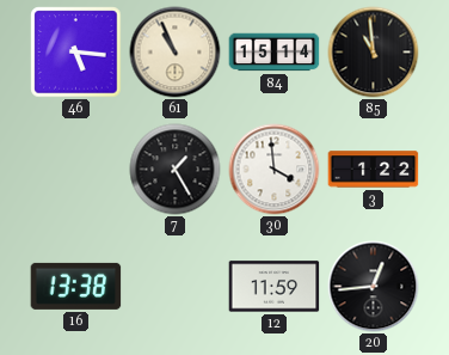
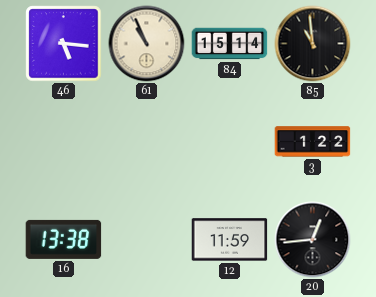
7: 1:25 -> none (176, 170)
30: 3:59 -> none (275, 170)
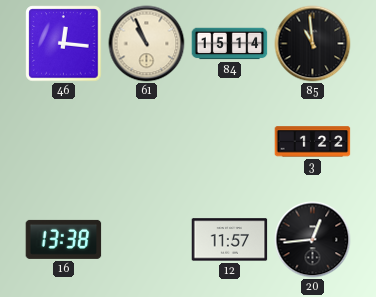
46: 5:16 -> 12:16 (64, 44)
12: 11:59 -> 11:57 (230, 240)
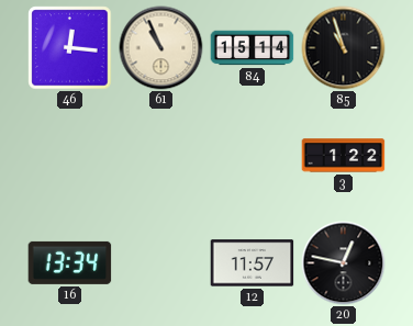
85: 10:59 -> 10:57 (344, 48)
16: 13:38 -> 13:34 (70, 262)
20: 12:44 -> 12:47 (344, 263)
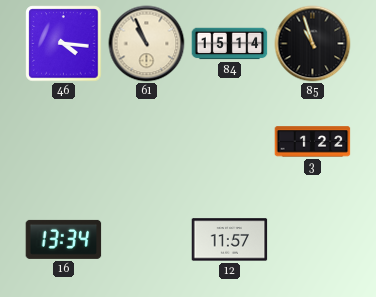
46: 12:16 -> 4:16 (64, 44)
20: 12:47 -> none (344, 263)
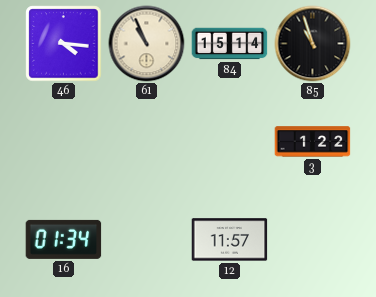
16: 13:34 -> 01:34 (64, 239)
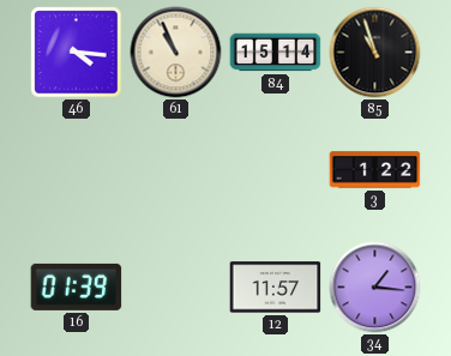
16: 01:34 -> 01:39 (77, 286)
34: none -> 1:16 (375, 288)
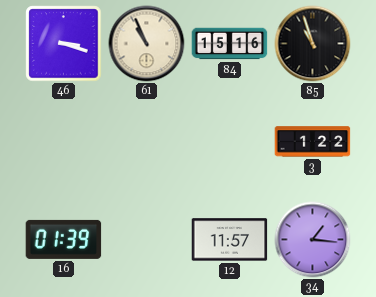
46: 4:16 -> 3:18 (64, 44)
84: 15:14 -> 15:16 (230, 44)
